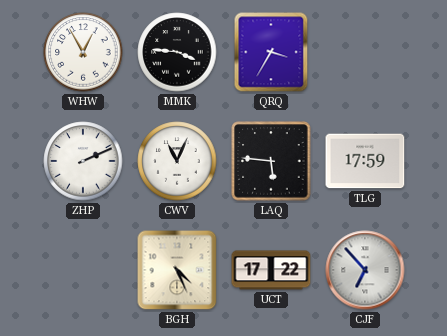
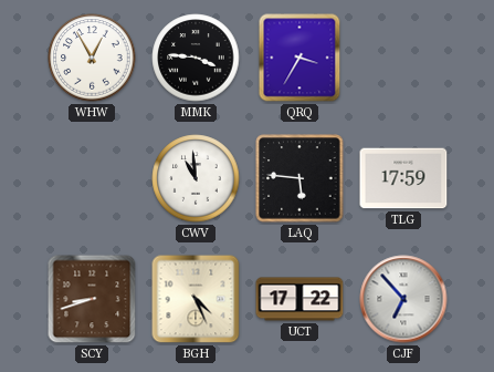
ZHP: 2:11 -> none (83, 161)
CWV: 11:04 -> 10:59 (196, 178)
SCY: none -> 8:42 (92, 299)
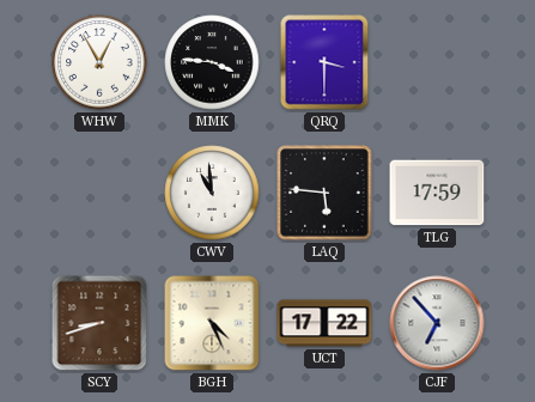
QRQ: 3:35 -> 3:30 (324, 62)
